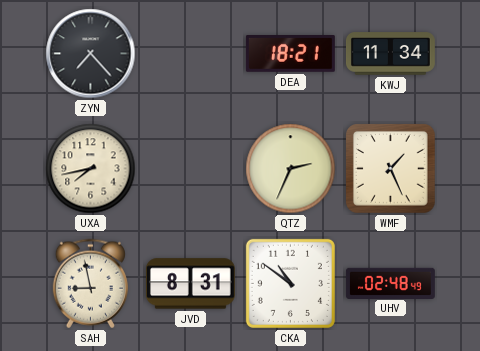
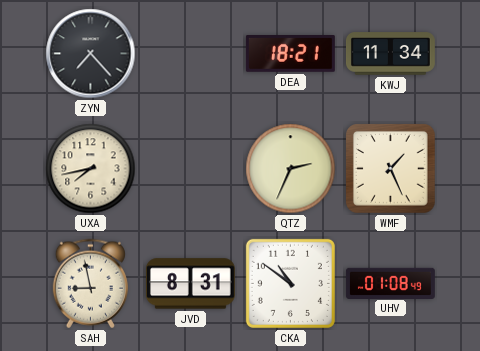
UHV: 02:48 -> 01:08 (390, 283)
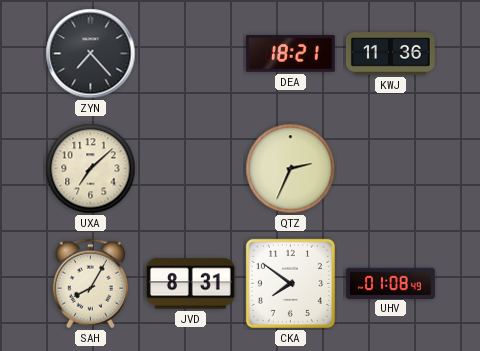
KWJ: 11:34 -> 11:36 (390, 54)
UXA: 7:43 -> 7:08 (91, 169)
WMF: 1:26 -> none (391, 169)
SAH: 8:58 -> 8:05 (90, 284)
CKA: 10:51 -> 7:51 (290, 283)
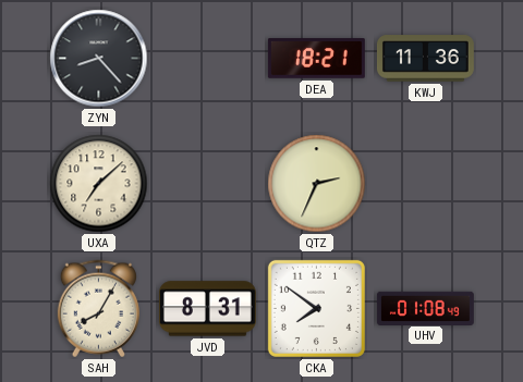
ZYN: 7:23 -> 8:23 (99, 59)
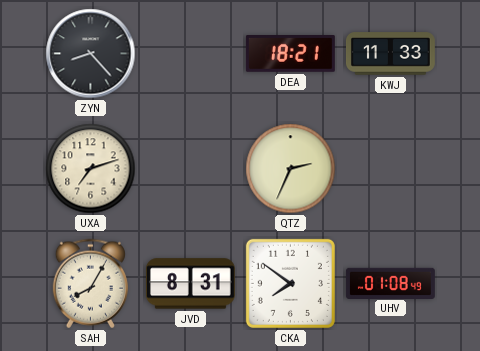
KWJ: 11:36 -> 11:33 (390, 54)
UXA: 7:08 -> 7:12 (91, 169)
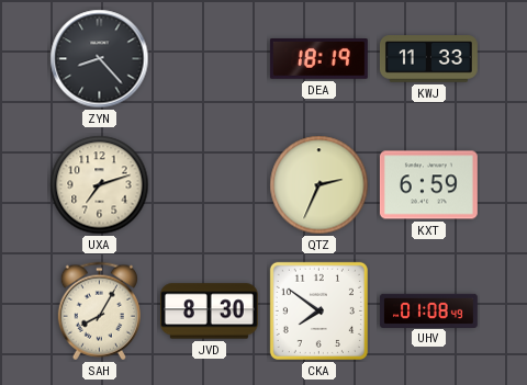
DEA: 18:21 -> 18:19 (318, 59)
KXT: none -> 6:59 (428, 185)
JVD: 8:31 -> 8:30 (209, 312)
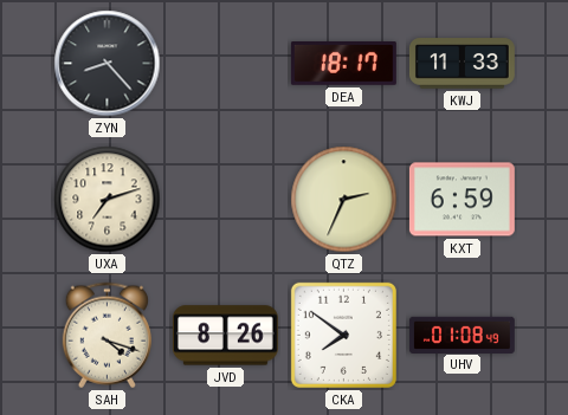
DEA: 18:19 -> 18:17 (343, 64)
SAH: 8:05 -> 4:18 (106, 336)
JVD: 8:30 -> 8:26 (225, 336)
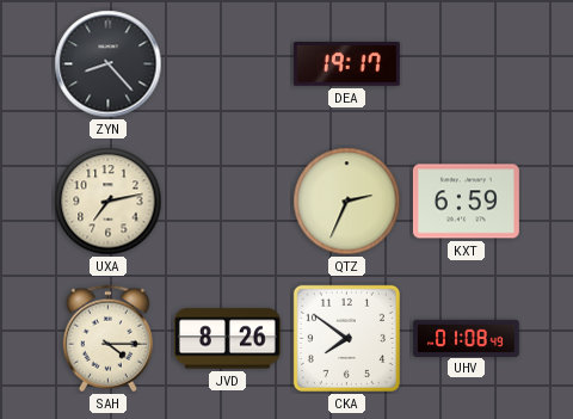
DEA: 18:17 -> 19:17 (346, 64)
KWJ: 11:33 -> none (461, 64)
UXA: 7:12 -> 7:13 (109, 202)
SAH: 4:18 -> 4:15 (107, 339)
